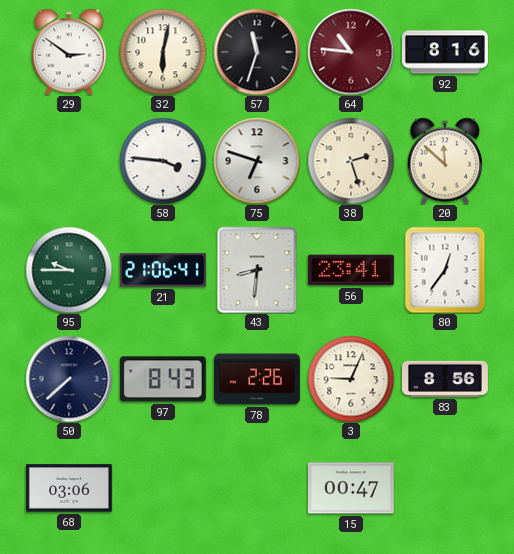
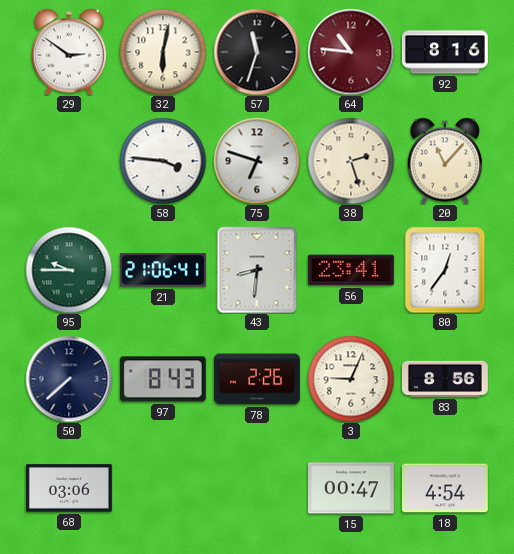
20: 11:52 -> 11:07 (445, 161)
18: none -> 4:54 (446, 488)
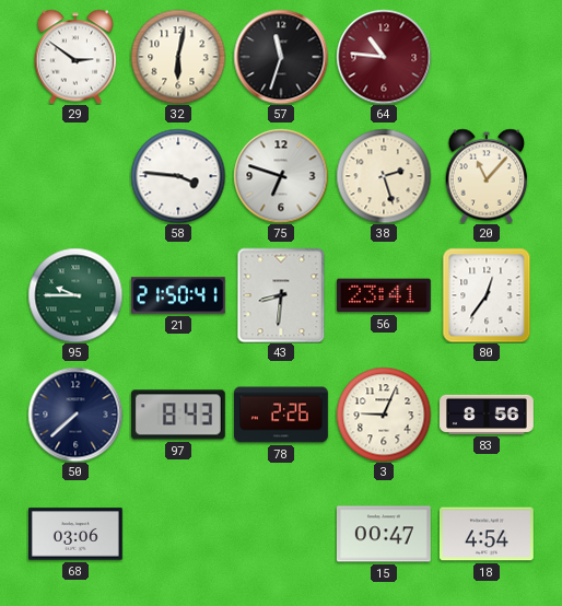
92: 8:16 -> none (446, 52)
21: 21:06 -> 21:50 (178, 295)
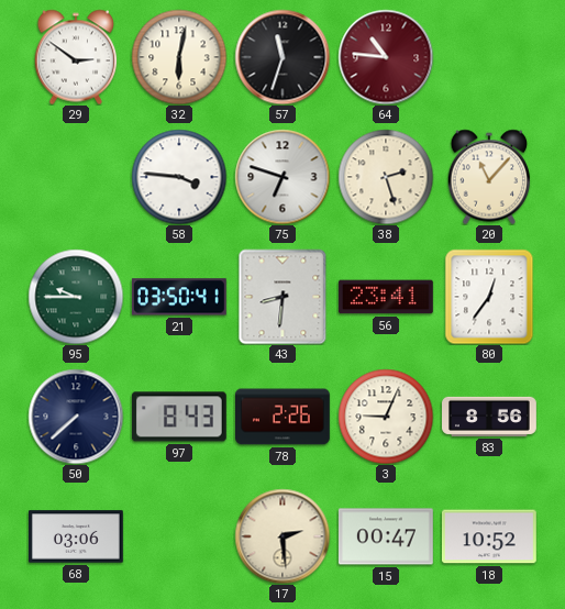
21: 21:50 -> 03:50 (179, 297)
17: none -> 2:29 (282, 536)
18: 4:54 -> 10:52 (490, 536)
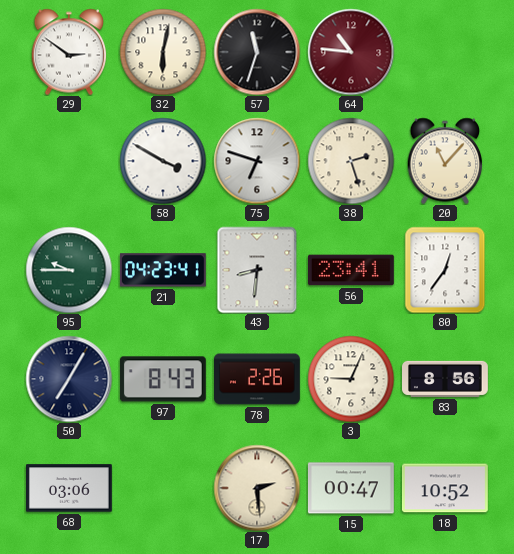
58: 3:46 -> 3:50 (163, 161)
21: 03:50 -> 04:23 (163, 270)
50: 7:38 -> 7:05 (69, 379)
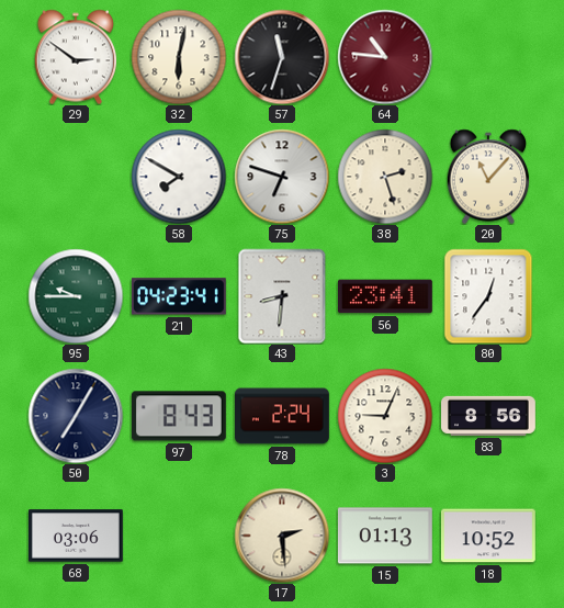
58: 3:50 -> 7:50 (179, 177)
78: 2:26 -> 2:24 (283, 416)
15: 00:47 -> 01:13 (385, 536)
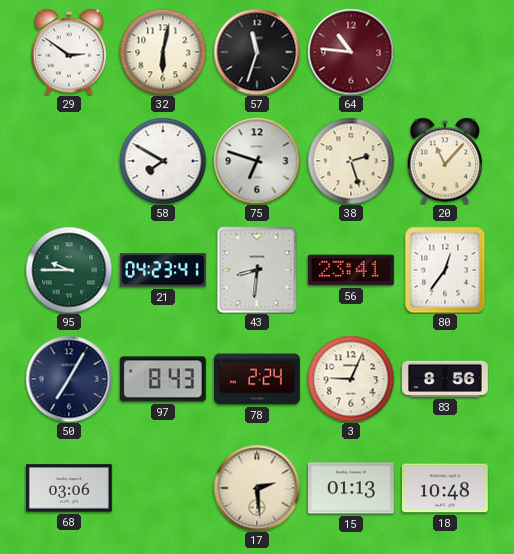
18: 10:52 -> 10:48 (446, 488)
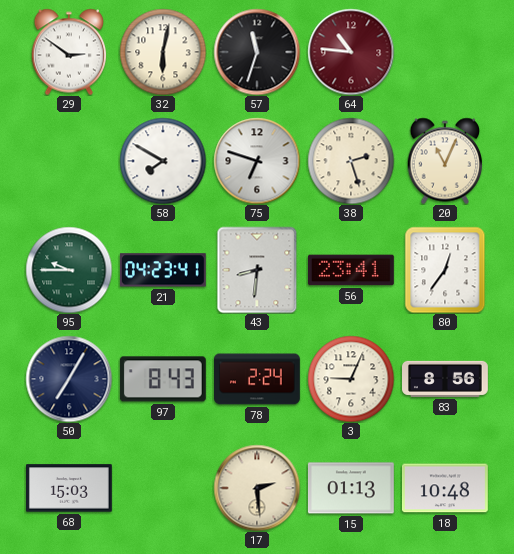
20: 11:07 -> 11:04 (445, 161)
68: 03:06 -> 15:03 (70, 488)
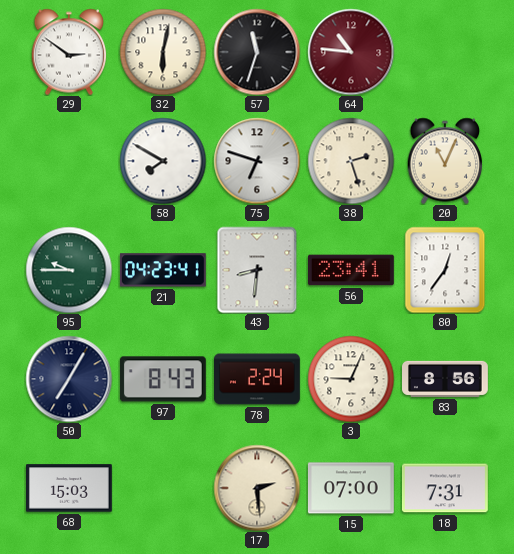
15: 01:13 -> 07:00 (351, 488)
18: 10:48 -> 7:31 (446, 488)
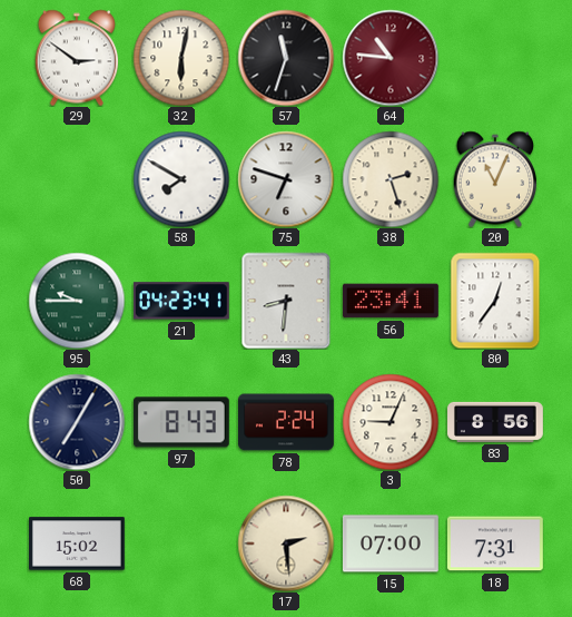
68: 15:03 -> 15:02 (78, 543)
